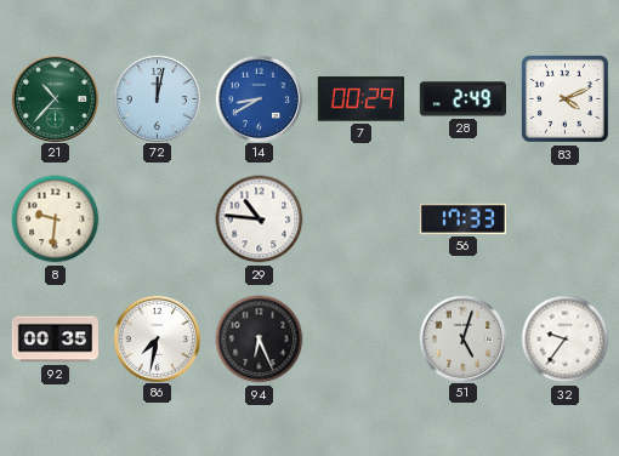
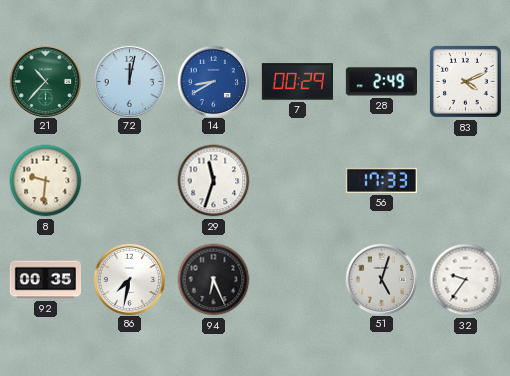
29: 10:46 -> 11:33 (214, 181)
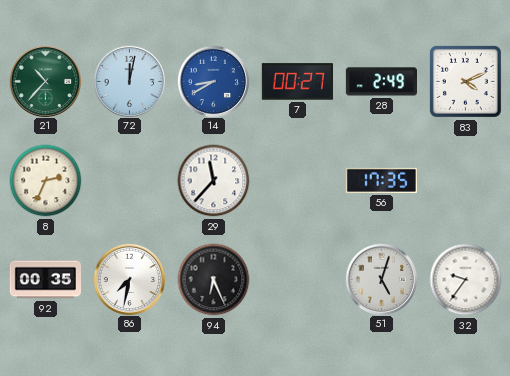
7: 00:29 -> 00:27 (297, 82)
8: 9:31 -> 2:34 (46, 181)
29: 11:33 -> 11:37 (214, 181)
56: 17:33 -> 17:35 (381, 180)
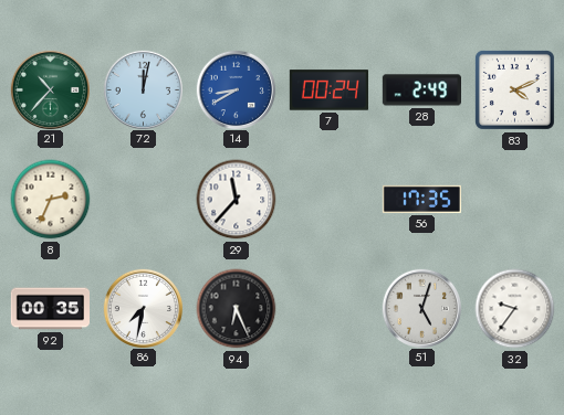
7: 00:27 -> 00:24 (328, 91)
